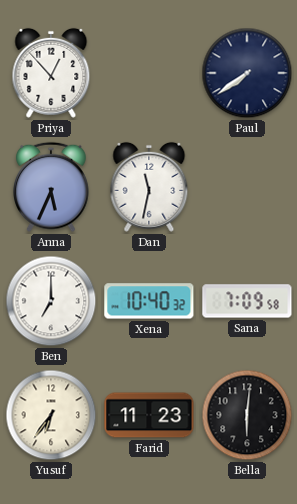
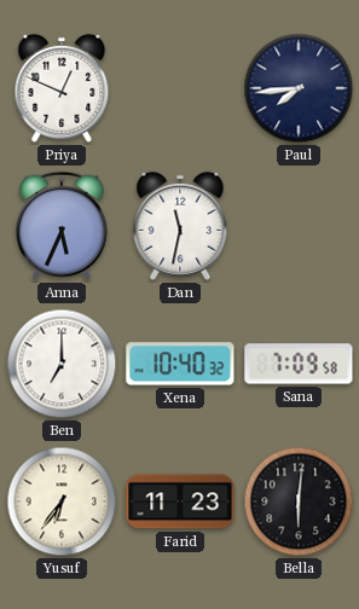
Priya: 12:53 -> 12:49 (62, 88)
Paul: 7:39 -> 7:44 (299, 88)
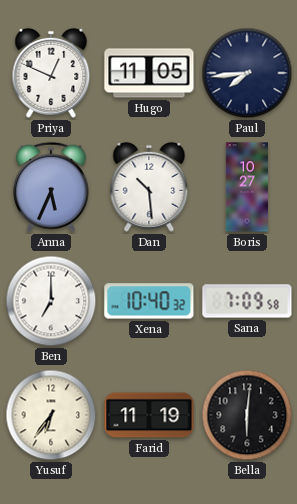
Hugo: none -> 11:05 (149, 73)
Dan: 11:32 -> 10:29 (149, 187)
Boris: none -> 10:27 (246, 187)
Farid: 11:23 -> 11:19 (149, 415)
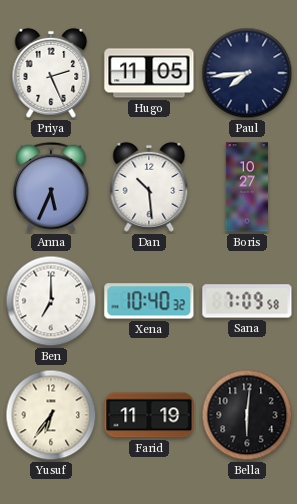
Priya: 12:49 -> 2:26 (51, 73)
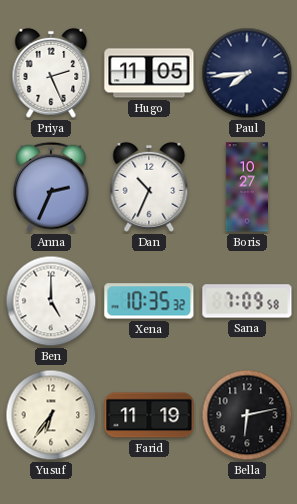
Anna: 5:34 -> 2:34 (52, 187)
Dan: 10:29 -> 10:34 (149, 187)
Ben: 7:00 -> 5:00 (51, 301)
Xena: 10:40 -> 10:35 (149, 301)
Bella: 6:01 -> 6:13 (247, 415)
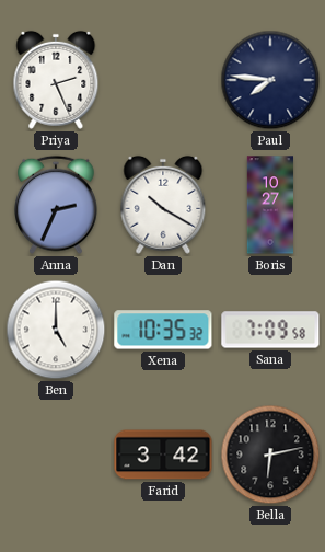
Hugo: 11:05 -> none (149, 73)
Paul: 7:44 -> 7:46 (270, 80)
Dan: 10:34 -> 10:20 (163, 205)
Yusuf: 6:36 -> none (51, 415)
Farid: 11:19 -> 3:42 (163, 455)
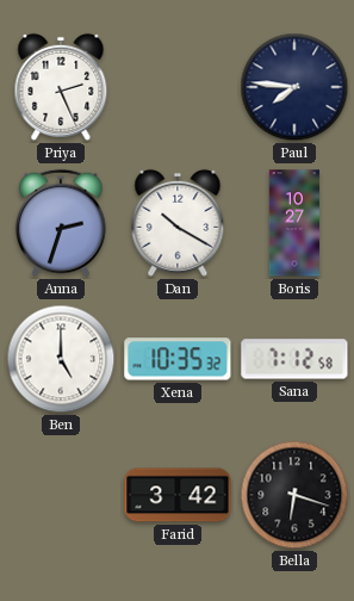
Anna: 2:34 -> 2:33 (62, 223)
Sana: 7:09 -> 7:12 (294, 359)
Bella: 6:13 -> 6:18 (294, 495)
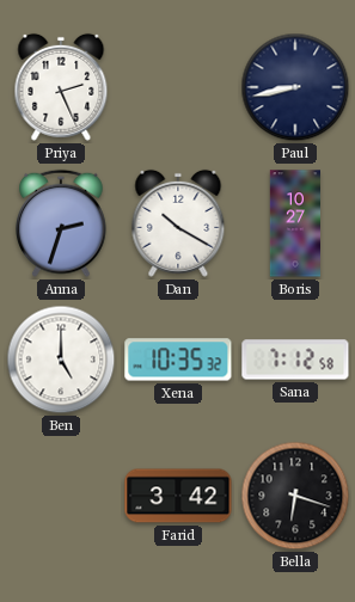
Paul: 7:46 -> 8:43 (295, 87)
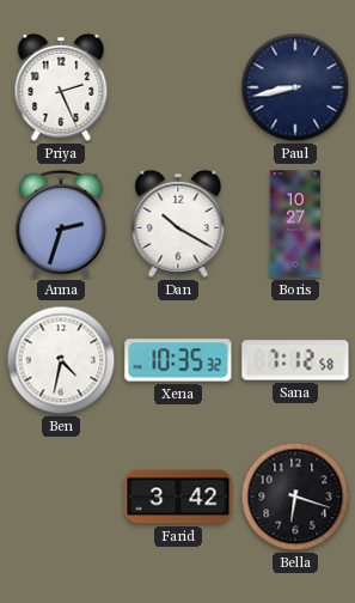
Ben: 5:00 -> 4:32 (61, 360)
